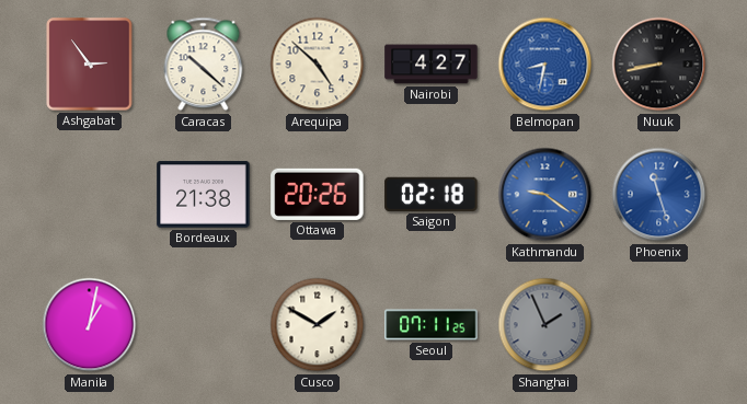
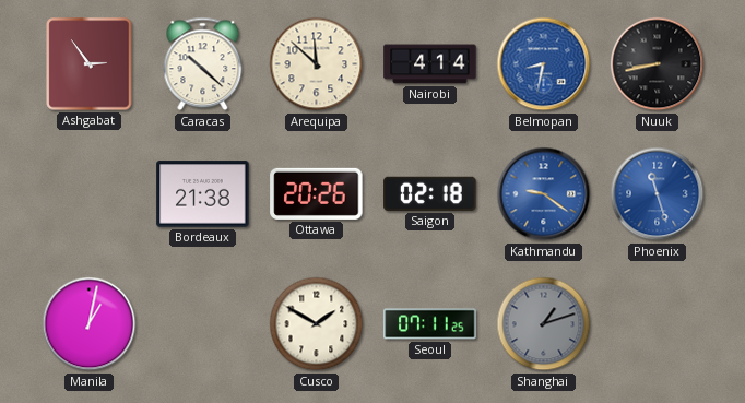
Arequipa: 4:52 -> 11:52 (317, 64)
Nairobi: 4:27 -> 4:14 (430, 64)
Shanghai: 1:56 -> 1:12 (544, 324)
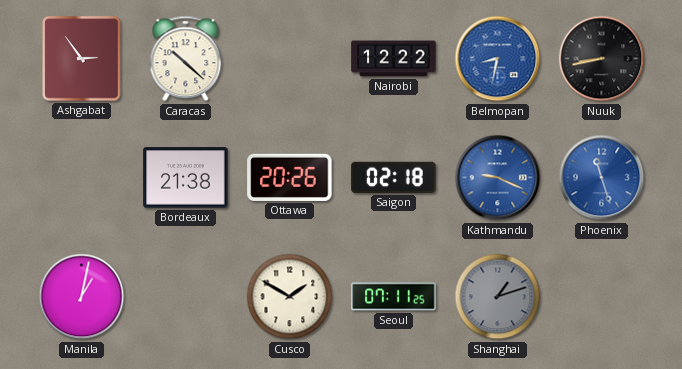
Arequipa: 11:52 -> none (317, 64)
Nairobi: 4:14 -> 12:22 (394, 59)
Kathmandu: 9:21 -> 9:19 (498, 178)
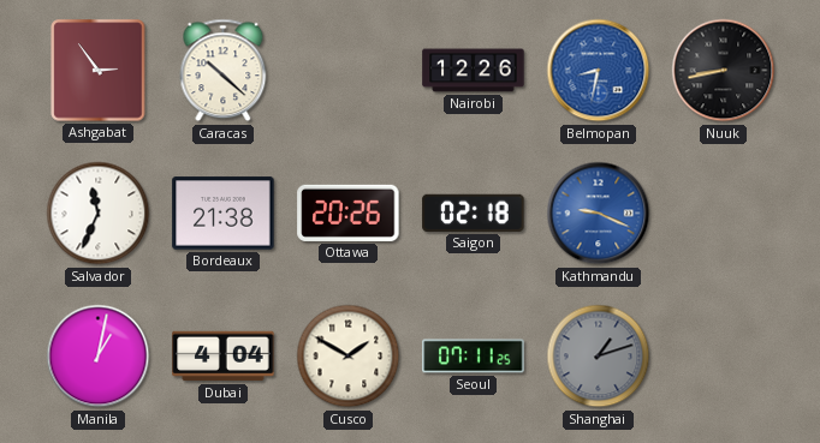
Nairobi: 12:22 -> 12:26 (474, 71)
Salvador: none -> 11:34 (99, 214)
Phoenix: 11:27 -> none (602, 178)
Dubai: none -> 4:04 (224, 357)
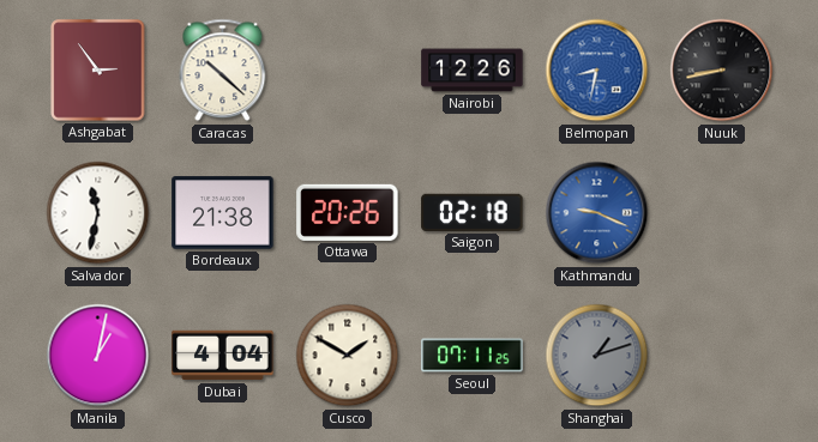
Salvador: 11:34 -> 11:32 (98, 213)
